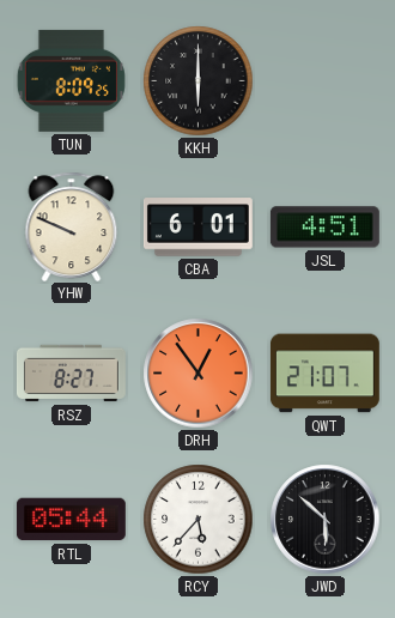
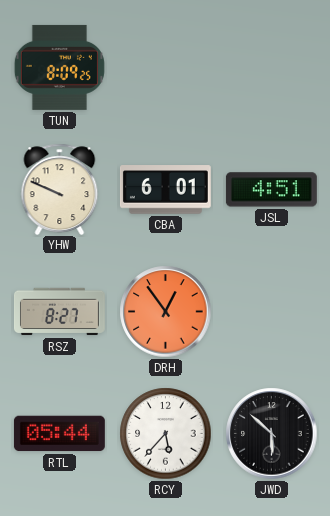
KKH: 6:00 -> none (199, 81)
QWT: 21:07 -> none (324, 374)
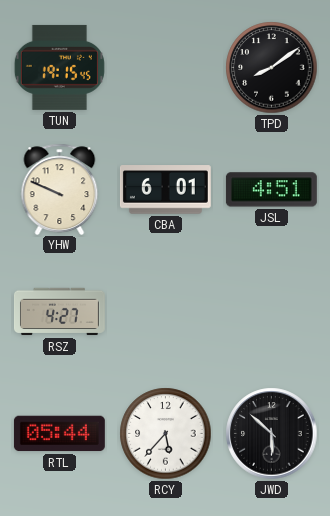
TUN: 8:09 -> 19:15 (59, 67)
TPD: none -> 8:09 (272, 68)
RSZ: 8:27 -> 4:27 (59, 312)
DRH: 12:54 -> none (166, 312)
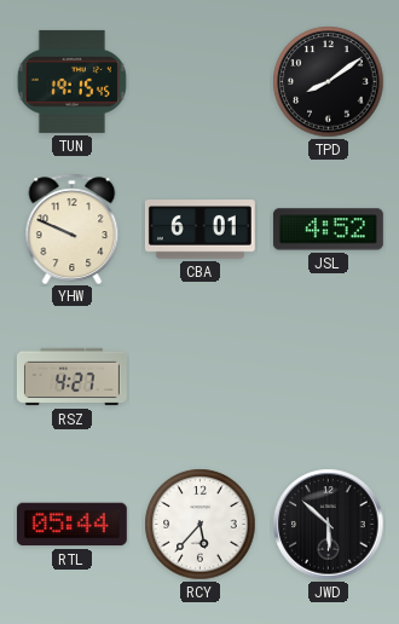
JSL: 4:51 -> 4:52 (328, 230)
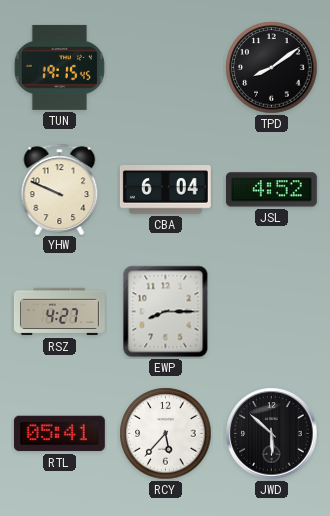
CBA: 6:01 -> 6:04 (165, 190)
EWP: none -> 8:15 (166, 312)
RTL: 05:44 -> 05:41 (59, 434)
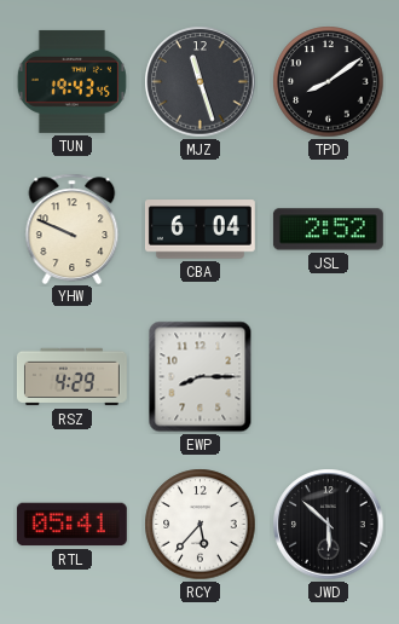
TUN: 19:15 -> 19:43 (71, 81)
MJZ: none -> 11:27 (201, 82)
JSL: 4:52 -> 2:52 (328, 230)
RSZ: 4:27 -> 4:29 (71, 377)
